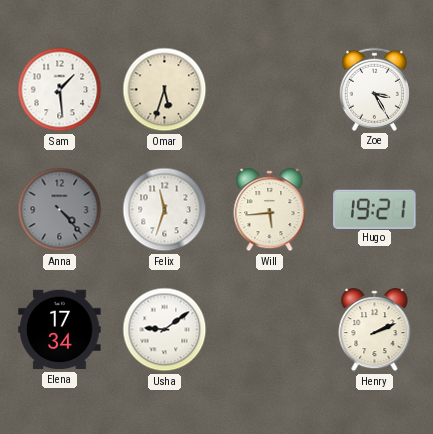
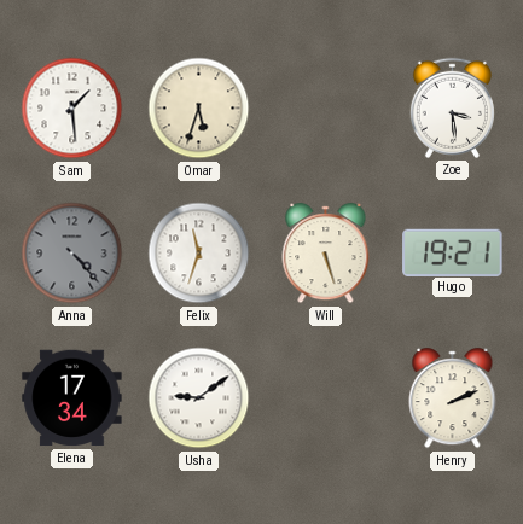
Zoe: 3:25 -> 3:29 (452, 107)
Will: 5:44 -> 5:27 (326, 254)
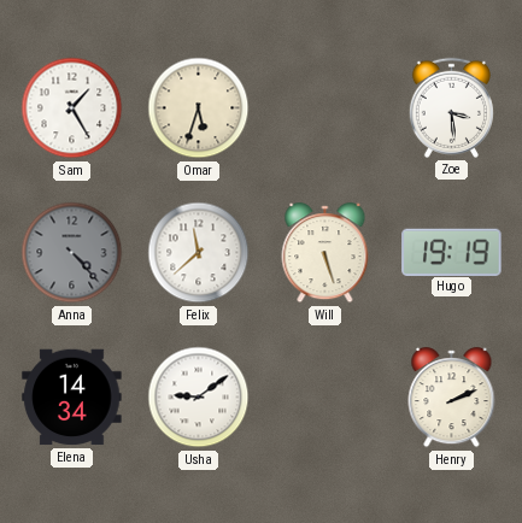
Sam: 1:29 -> 1:25 (72, 108)
Felix: 11:33 -> 11:38 (199, 253)
Hugo: 19:21 -> 19:19 (452, 252)
Elena: 17:34 -> 14:34 (72, 398)
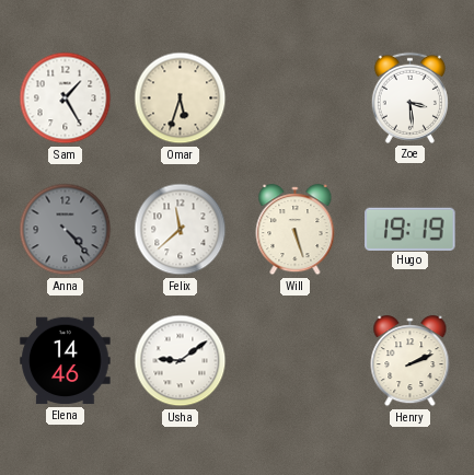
Elena: 14:34 -> 14:46 (66, 361)
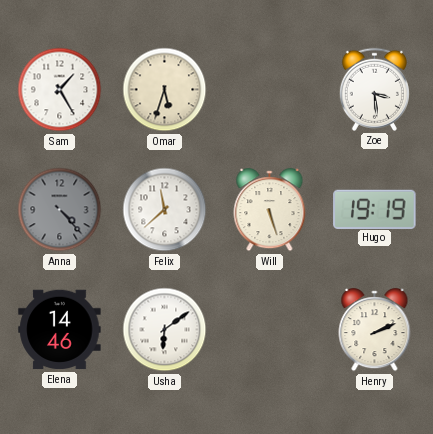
Usha: 9:09 -> 6:09 (165, 330)
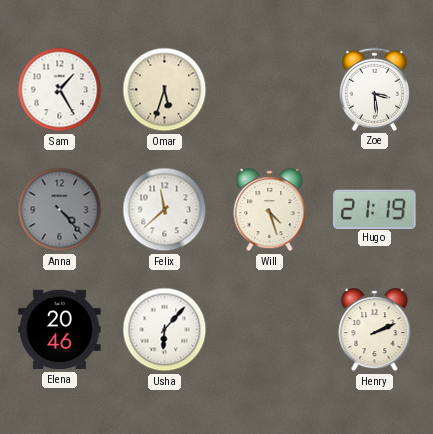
Will: 5:27 -> 4:27 (270, 210)
Hugo: 19:19 -> 21:19 (375, 209)
Elena: 14:46 -> 20:46 (60, 330)
Usha: 6:09 -> 6:07 (165, 330)
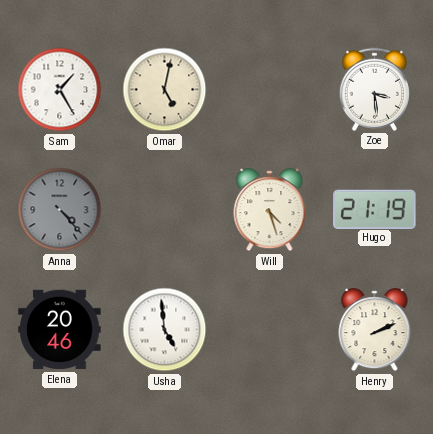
Omar: 5:33 -> 5:02 (165, 90)
Felix: 11:38 -> none (165, 210)
Usha: 6:07 -> 4:59 (165, 330)
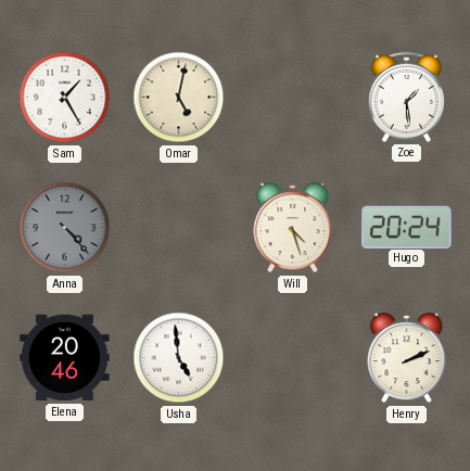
Zoe: 3:29 -> 1:29 (406, 97)
Hugo: 21:19 -> 20:24 (407, 227)
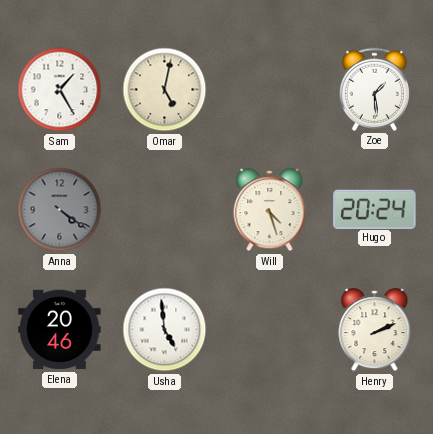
Anna: 4:23 -> 4:21 (60, 210)
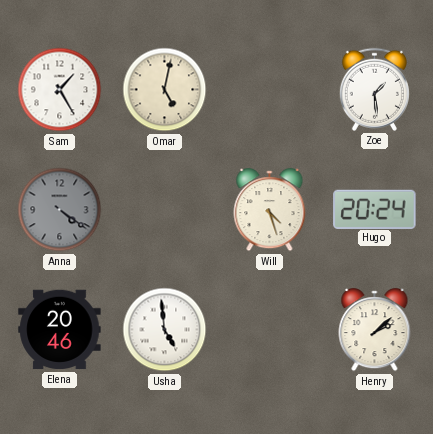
Henry: 2:11 -> 2:08 (375, 330)
